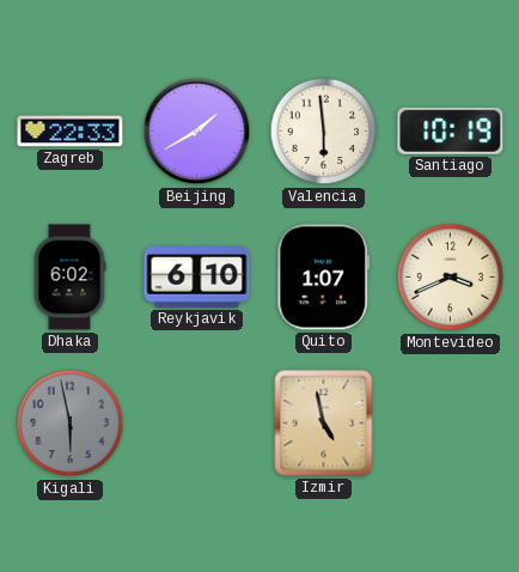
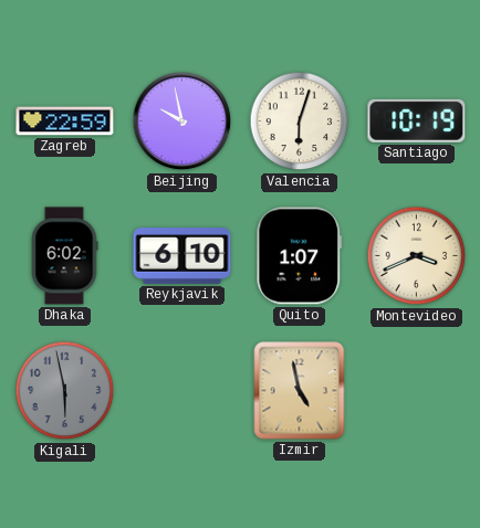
Zagreb: 22:33 -> 22:59 (65, 122)
Beijing: 1:40 -> 9:58 (182, 122)
Valencia: 5:59 -> 6:03 (300, 122)
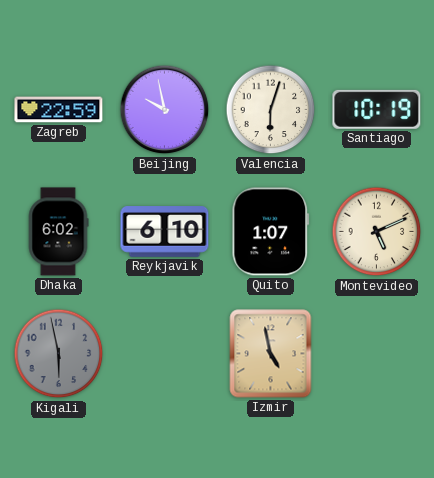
Montevideo: 3:41 -> 5:11 (377, 232)
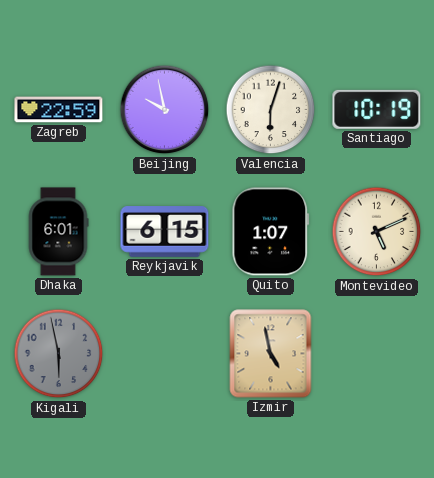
Dhaka: 6:02 -> 6:01 (58, 232)
Reykjavik: 6:10 -> 6:15 (165, 232)
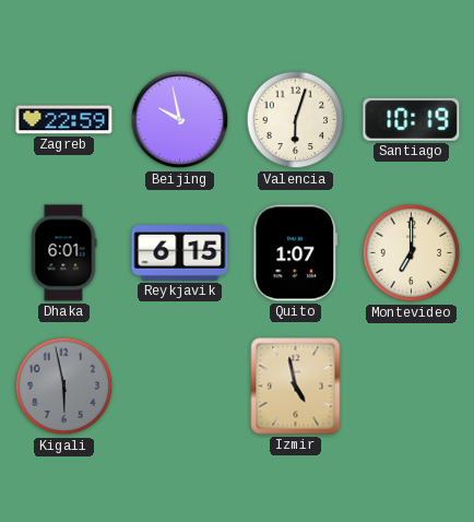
Montevideo: 5:11 -> 7:00 (412, 253)
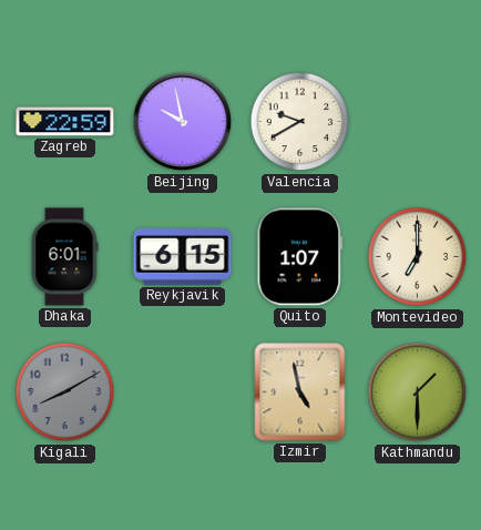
Valencia: 6:03 -> 9:40 (300, 122)
Santiago: 10:19 -> none (412, 119)
Kigali: 5:58 -> 8:10 (65, 393)
Kathmandu: none -> 1:30 (418, 393)
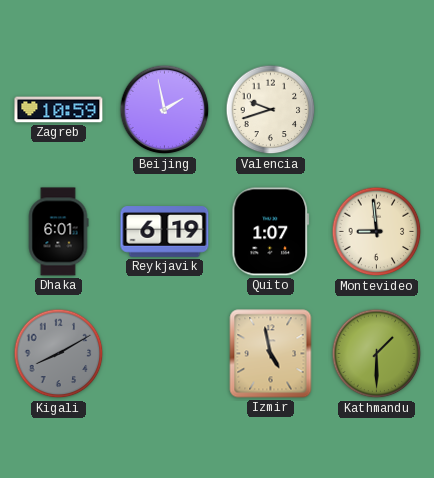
Zagreb: 22:59 -> 10:59 (59, 110)
Beijing: 9:58 -> 1:58 (165, 110)
Valencia: 9:40 -> 9:42 (271, 110)
Reykjavik: 6:15 -> 6:19 (165, 232)
Montevideo: 7:00 -> 8:59 (377, 232)
